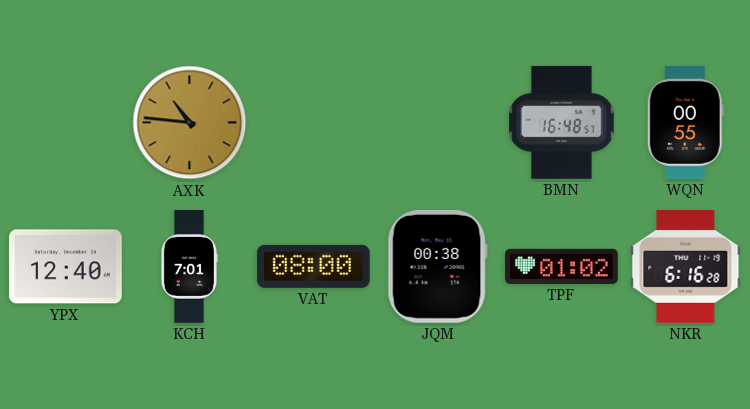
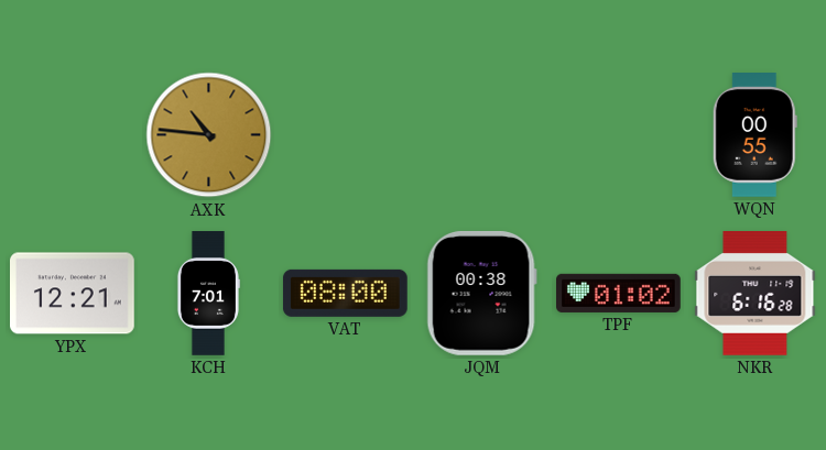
BMN: 16:48 -> none (562, 123)
YPX: 12:40 -> 12:21 (73, 294)
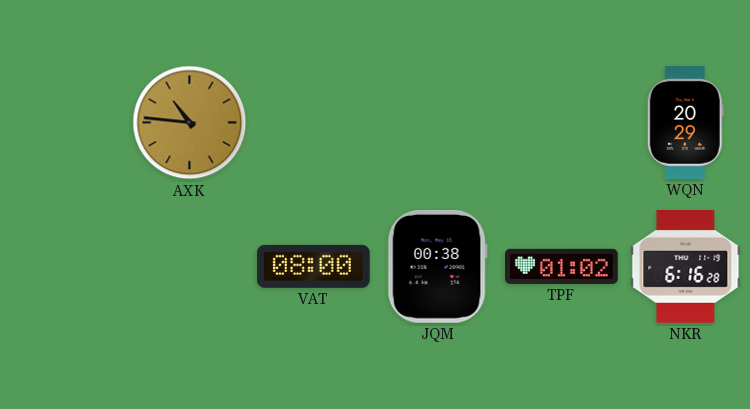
WQN: 00:55 -> 20:29 (685, 123)
YPX: 12:21 -> none (73, 294)
KCH: 7:01 -> none (208, 294)
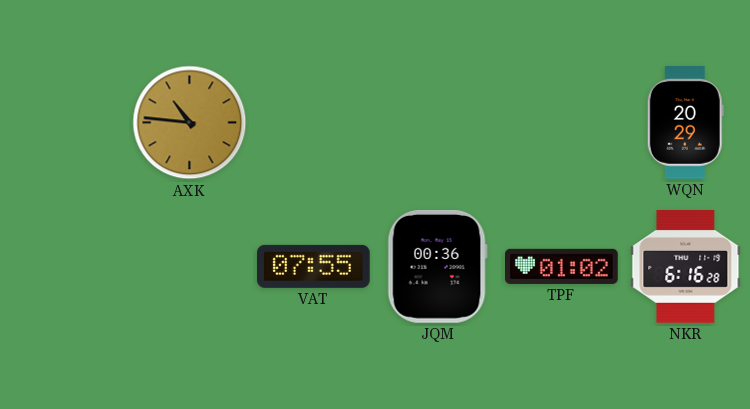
VAT: 08:00 -> 07:55 (313, 266)
JQM: 00:38 -> 00:36 (437, 266)
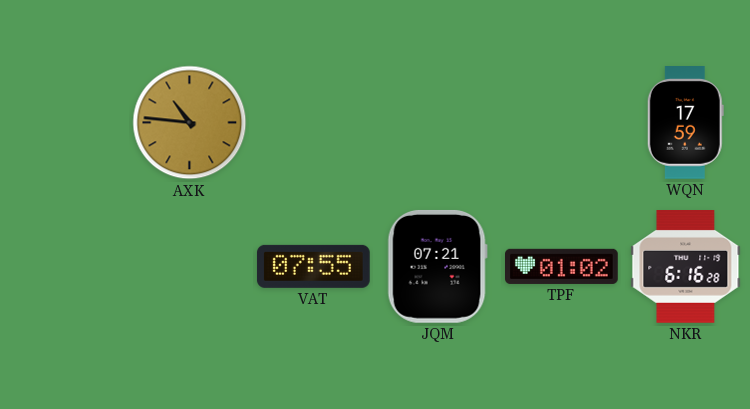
WQN: 20:29 -> 17:59 (685, 123)
JQM: 00:36 -> 07:21 (437, 266)
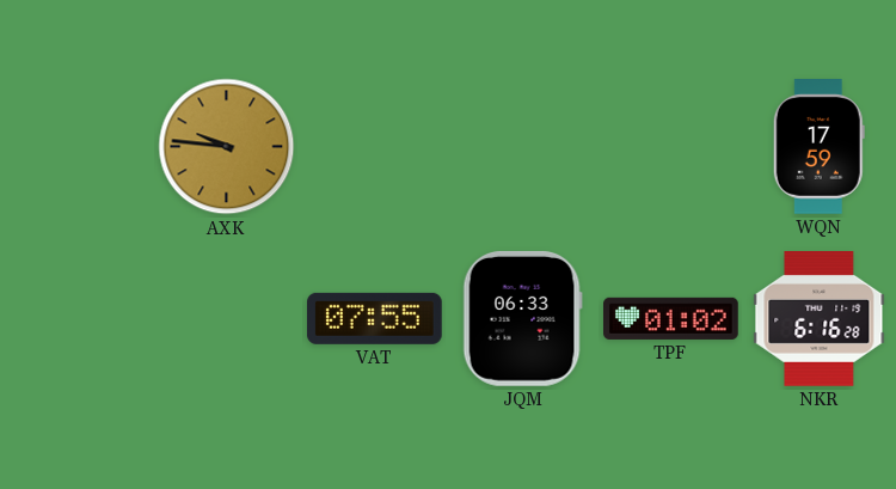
AXK: 10:46 -> 9:46 (227, 147)
JQM: 07:21 -> 06:33 (522, 318)
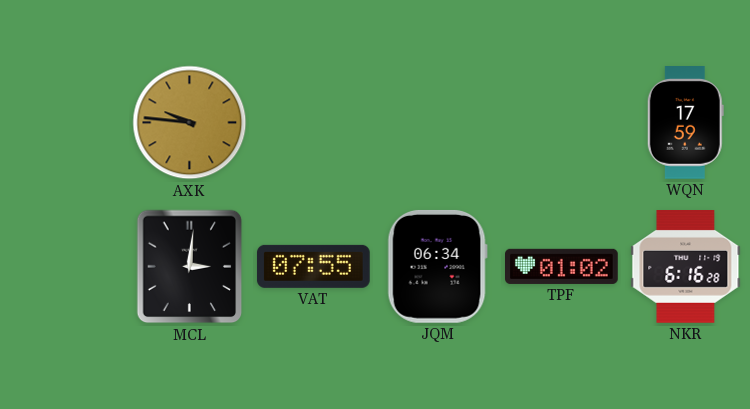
MCL: none -> 3:01 (190, 267)
JQM: 06:33 -> 06:34 (437, 266)
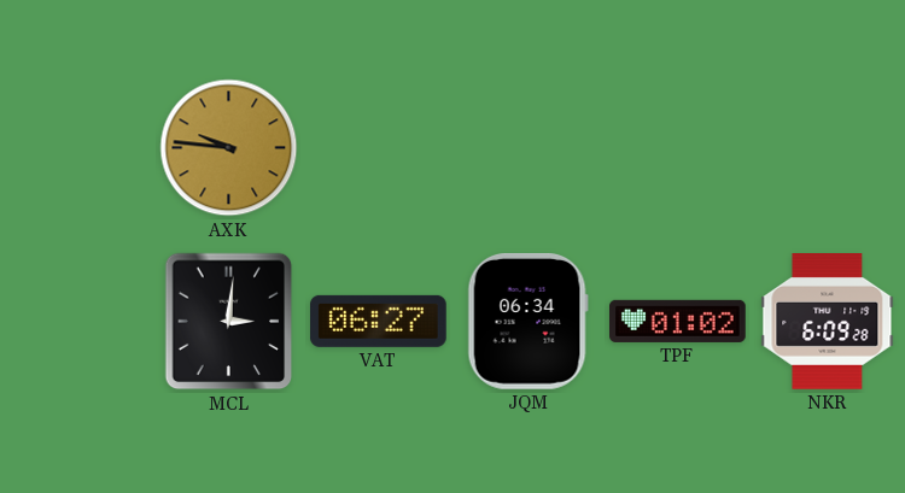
WQN: 17:59 -> none (685, 123)
VAT: 07:55 -> 06:27 (378, 321)
NKR: 6:16 -> 6:09 (828, 322)
